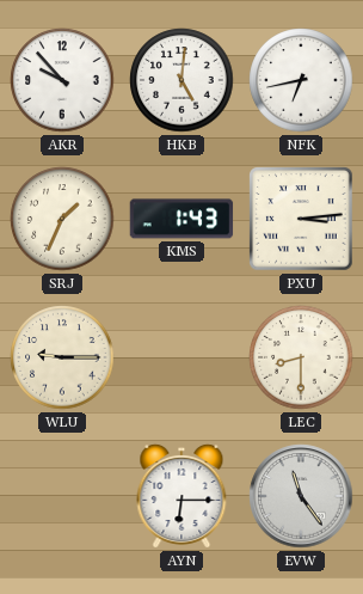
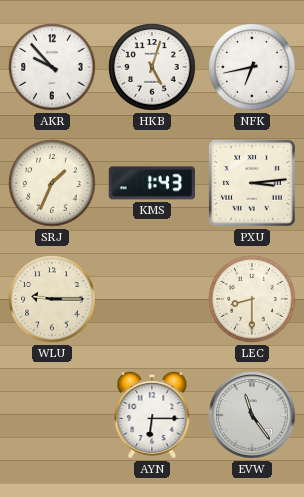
HKB: 5:01 -> 5:03 (152, 67)
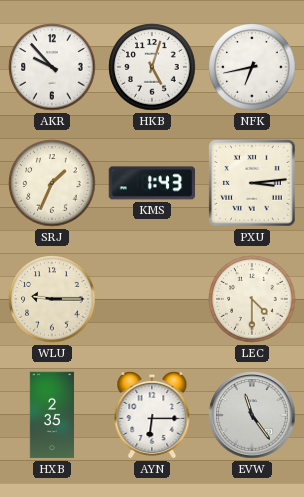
LEC: 8:30 -> 4:30 (252, 299)
HXB: none -> 2:35 (52, 415)
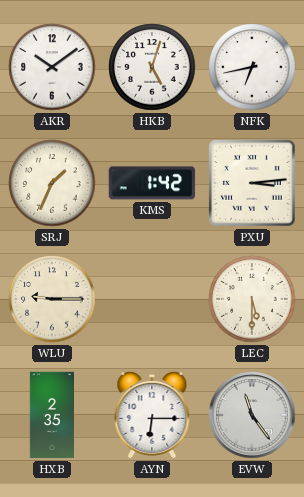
AKR: 9:53 -> 10:09 (52, 67)
KMS: 1:43 -> 1:42 (152, 183)
LEC: 4:30 -> 5:30 (252, 299)
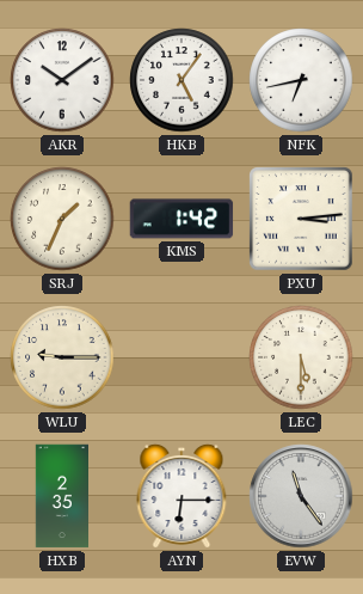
HKB: 5:03 -> 5:06 (181, 80)
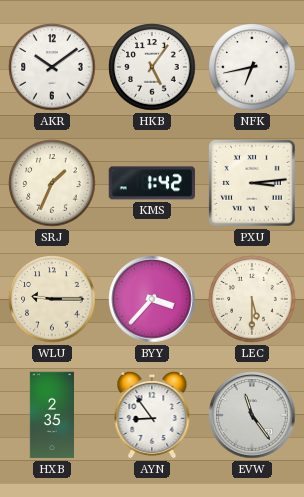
BYY: none -> 3:37 (152, 299)
AYN: 6:15 -> 8:54 (152, 415)
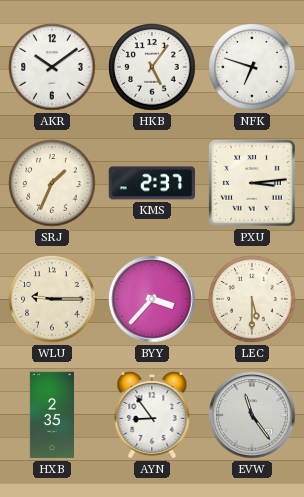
NFK: 6:43 -> 6:48 (252, 67)
KMS: 1:42 -> 2:37 (152, 183)
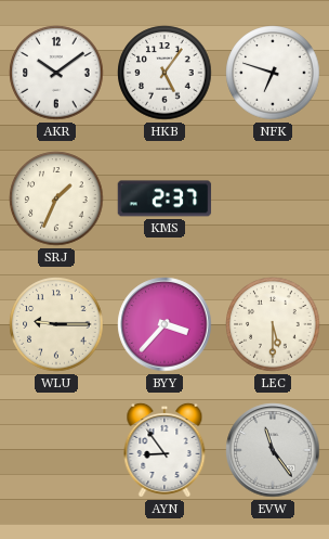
PXU: 3:14 -> none (252, 183)
HXB: 2:35 -> none (52, 415)
